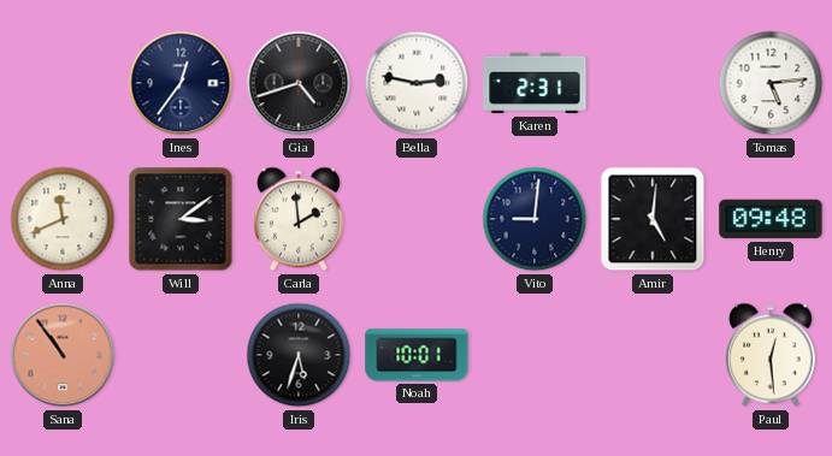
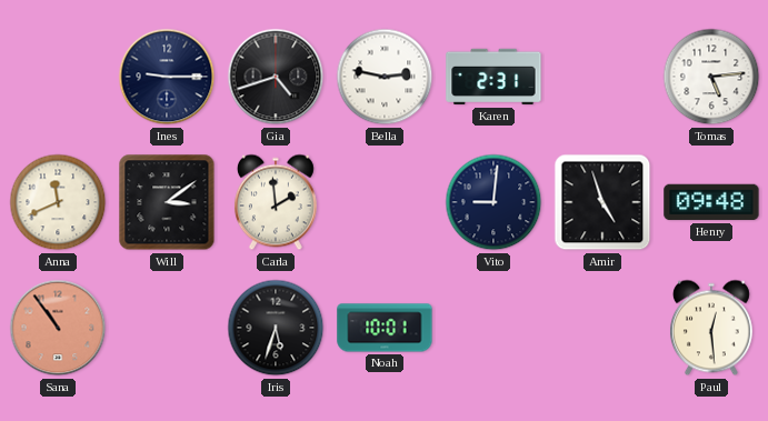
Ines: 12:36 -> 9:15 (167, 77)
Amir: 5:01 -> 4:57 (602, 202)
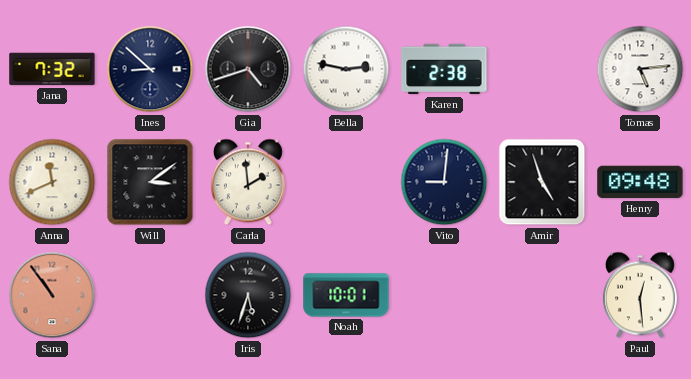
Jana: none -> 7:32 (52, 69)
Ines: 9:15 -> 8:52 (150, 69)
Karen: 2:31 -> 2:38 (444, 69)
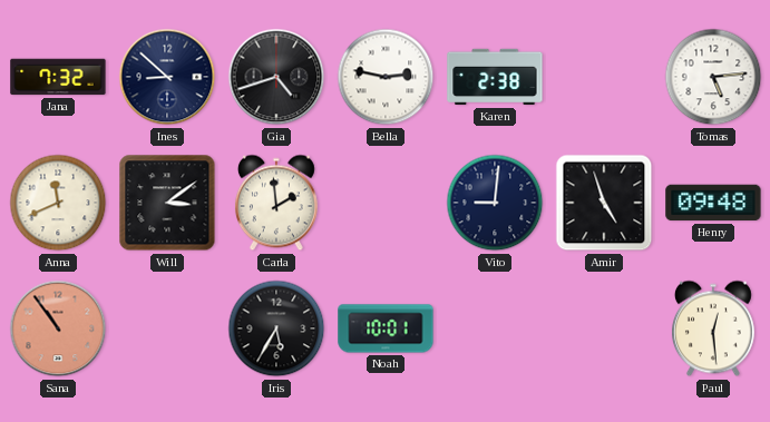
Iris: 5:33 -> 5:35 (276, 328)
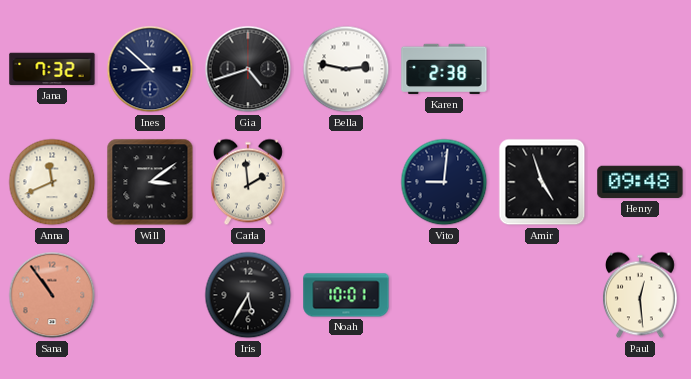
Tomas: 5:14 -> none (713, 77)
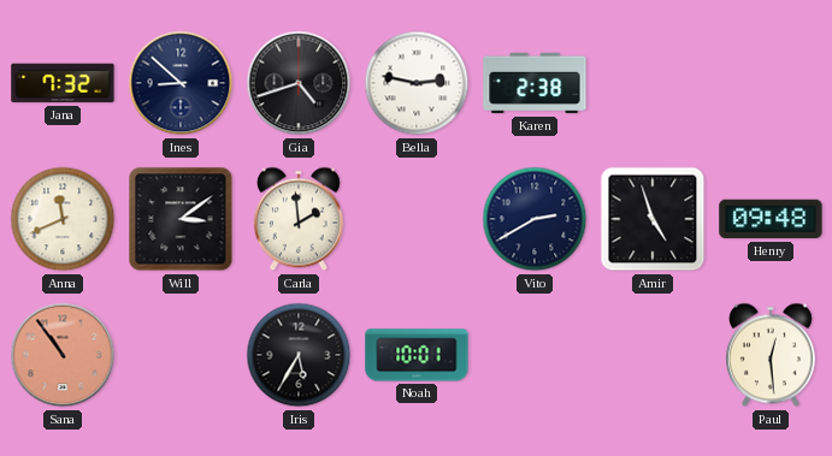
Vito: 9:01 -> 2:40 (535, 219)
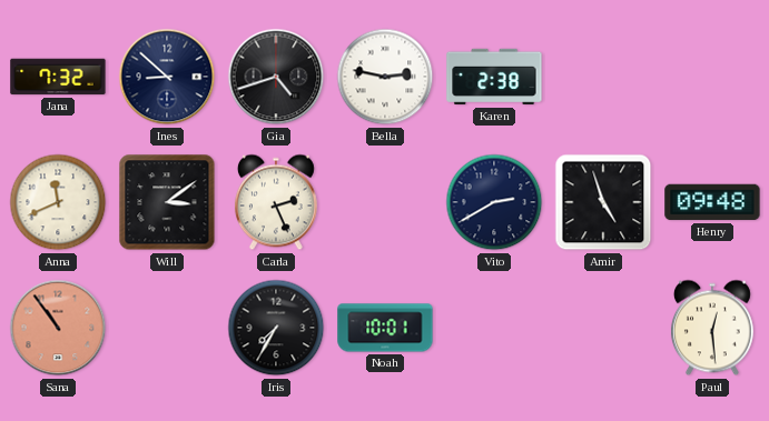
Carla: 1:59 -> 2:26 (276, 202)
Iris: 5:35 -> 7:35 (276, 328)
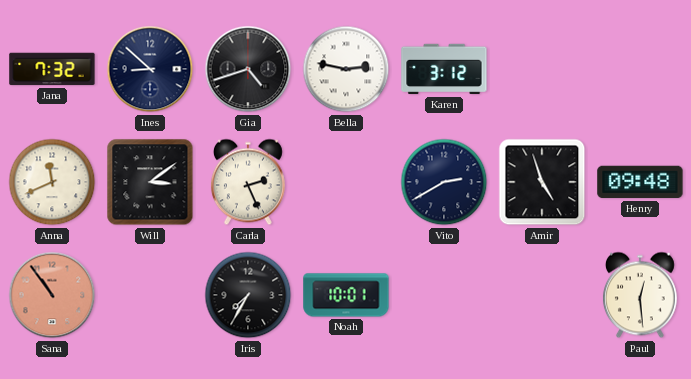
Karen: 2:38 -> 3:12 (444, 69)
